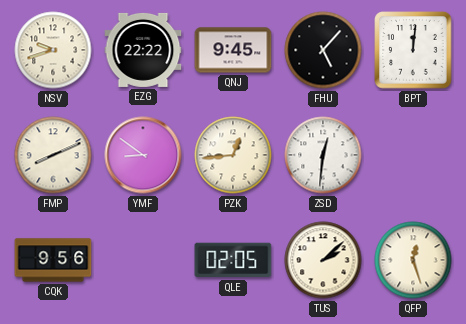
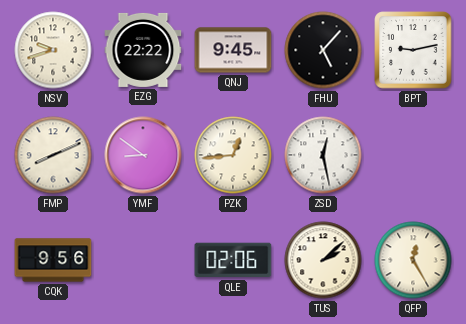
BPT: 12:01 -> 9:13 (413, 50)
ZSD: 12:31 -> 12:28 (323, 155)
QLE: 02:05 -> 02:06 (233, 260)
QFP: 12:27 -> 12:25 (413, 260)
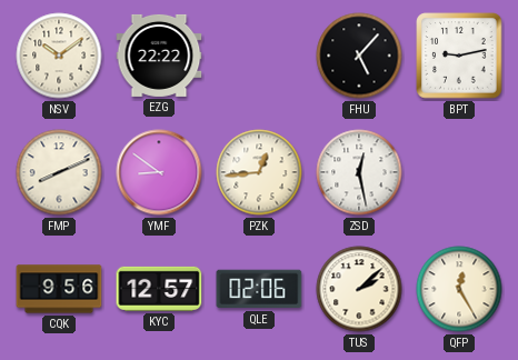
NSV: 9:42 -> 10:09 (59, 56)
QNJ: 9:45 -> none (233, 50)
KYC: none -> 12:57 (159, 289)
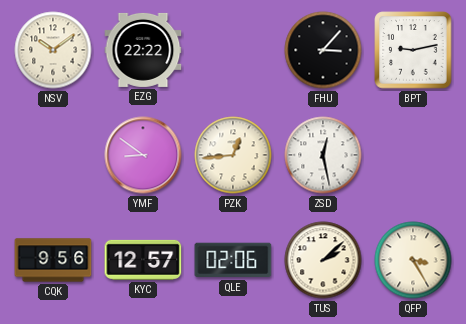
FHU: 5:07 -> 3:07 (323, 50)
FMP: 8:11 -> none (59, 172)
QFP: 12:25 -> 3:25 (413, 260)
